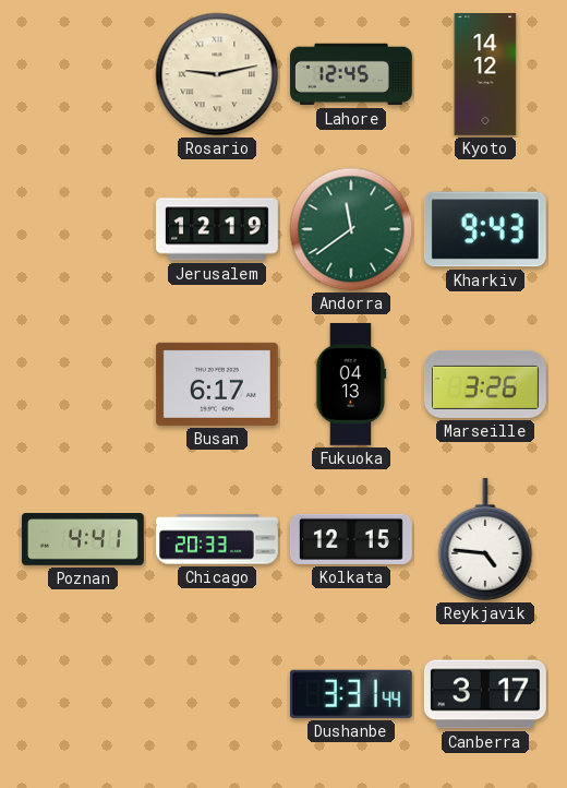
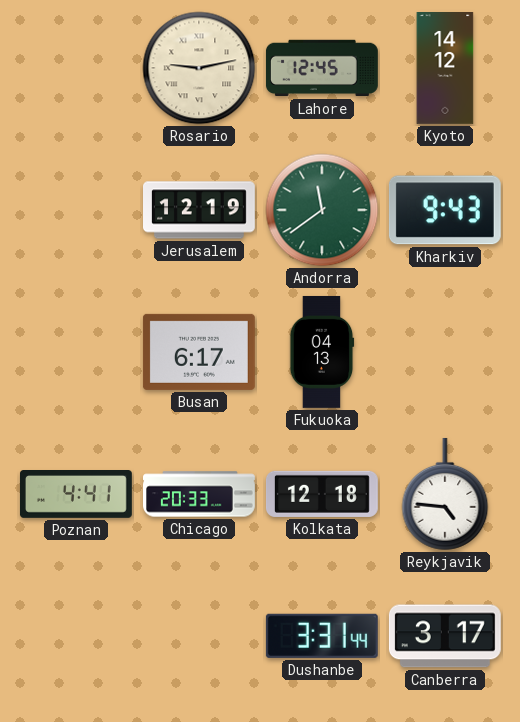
Marseille: 3:26 -> none (486, 384)
Kolkata: 12:15 -> 12:18 (322, 494)
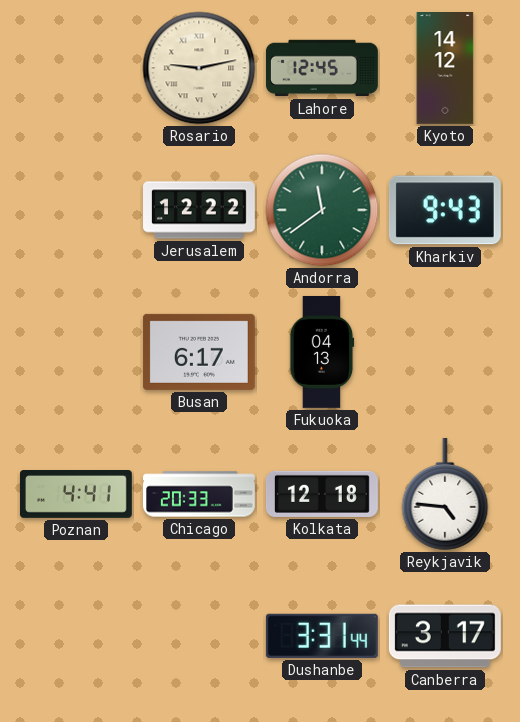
Jerusalem: 12:19 -> 12:22 (200, 210)
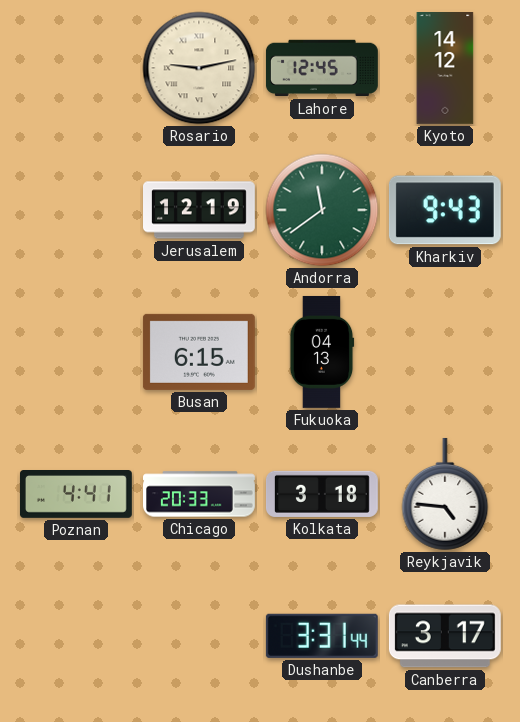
Jerusalem: 12:22 -> 12:19 (200, 210)
Busan: 6:17 -> 6:15 (199, 352)
Kolkata: 12:18 -> 3:18 (322, 494)
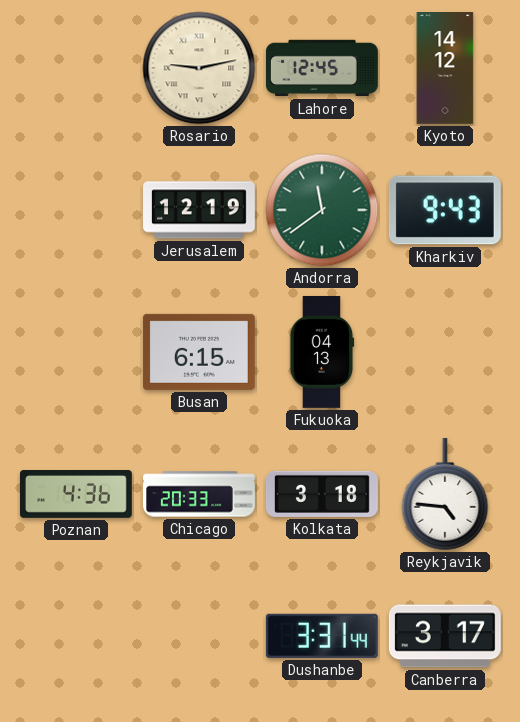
Poznan: 4:41 -> 4:36 (76, 495)
